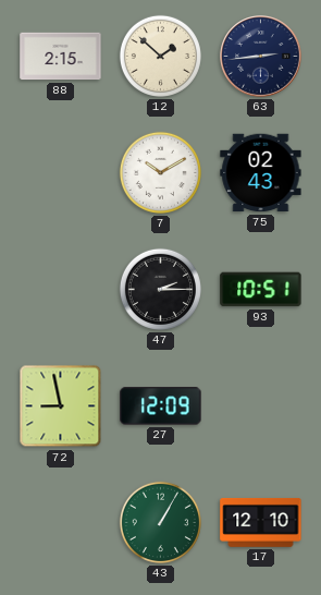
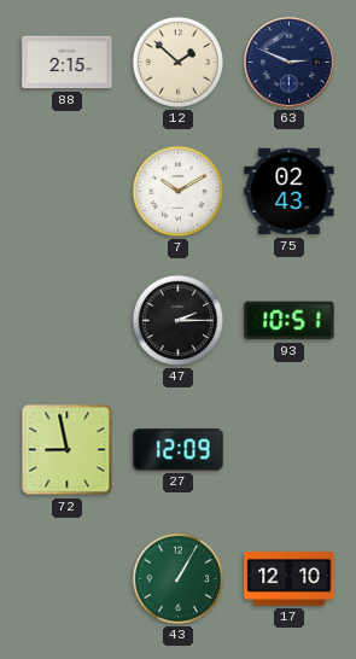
63: 2:44 -> 2:49 (290, 63)
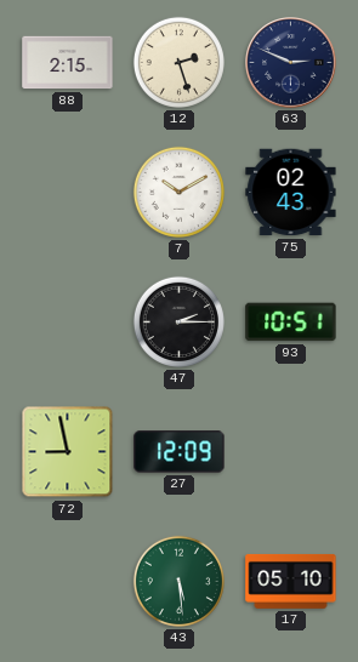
12: 1:52 -> 2:27 (178, 62)
43: 1:05 -> 5:29 (178, 581)
17: 12:10 -> 05:10 (291, 581)
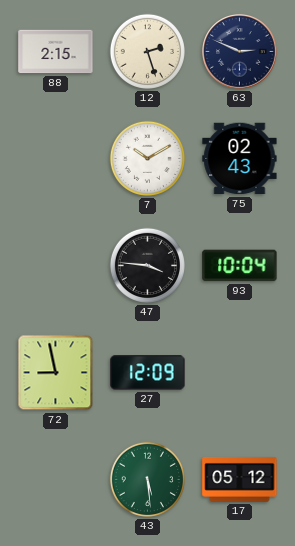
47: 2:15 -> 3:46 (147, 265)
93: 10:51 -> 10:04 (240, 266)
17: 05:10 -> 05:12 (240, 479)
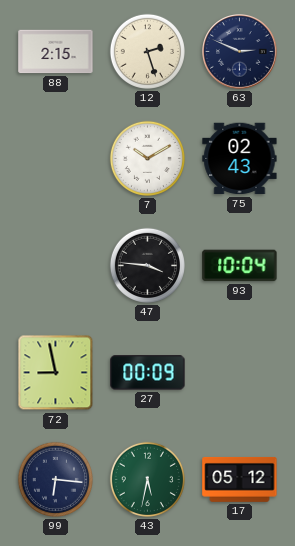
27: 12:09 -> 00:09 (148, 373)
99: none -> 6:16 (55, 479)
43: 5:29 -> 5:32 (147, 479)
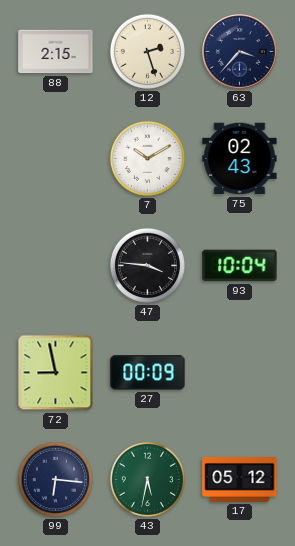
63: 2:49 -> 3:37 (240, 52)
